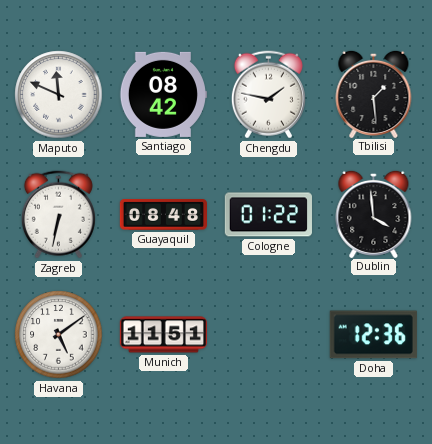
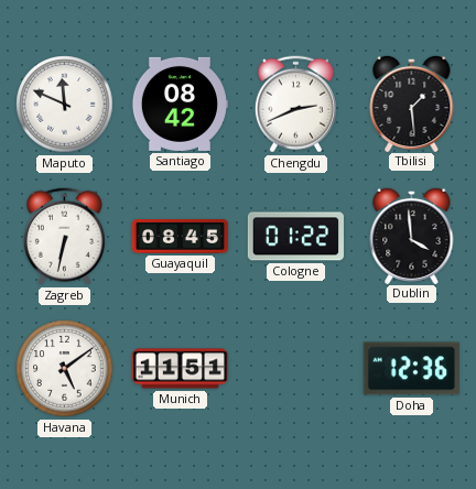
Chengdu: 1:47 -> 2:41 (295, 105)
Guayaquil: 08:48 -> 08:45 (181, 237)
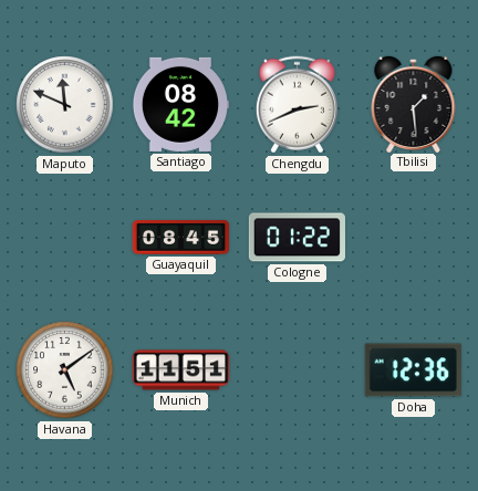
Zagreb: 6:32 -> none (64, 237)
Dublin: 3:59 -> none (412, 235)
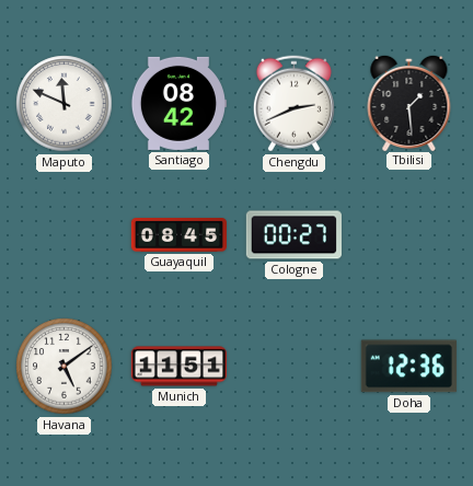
Cologne: 01:22 -> 00:27 (293, 235)
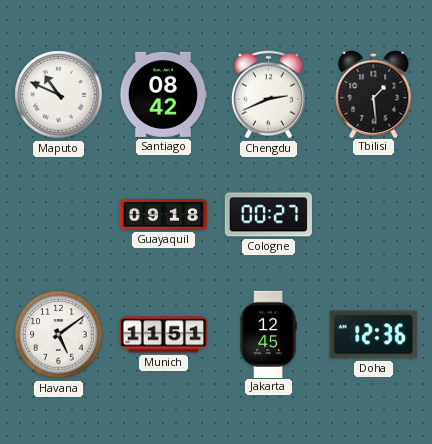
Maputo: 11:49 -> 10:49 (59, 95)
Guayaquil: 08:45 -> 09:18 (164, 215)
Jakarta: none -> 12:45 (268, 334)
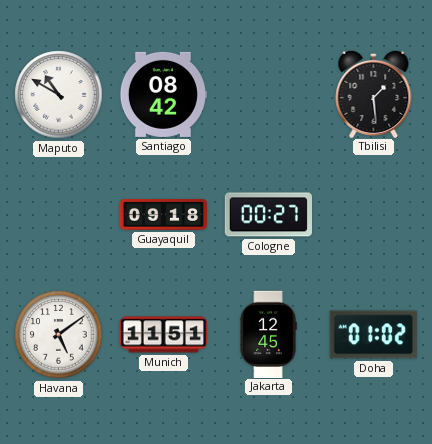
Maputo: 10:49 -> 10:50 (59, 95)
Chengdu: 2:41 -> none (268, 95)
Doha: 12:36 -> 01:02 (373, 335)
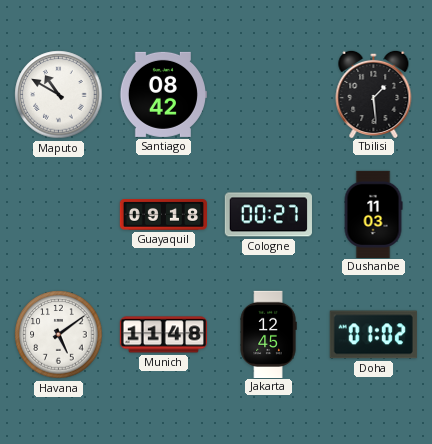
Dushanbe: none -> 11:03 (373, 214)
Munich: 11:51 -> 11:48 (163, 335)
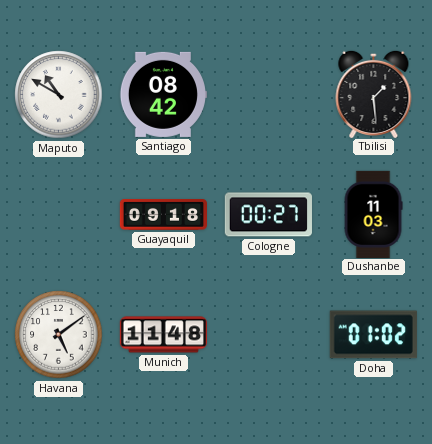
Jakarta: 12:45 -> none (268, 334)
